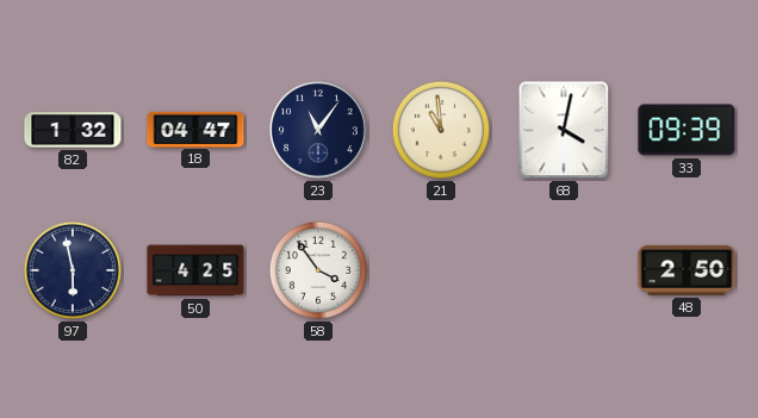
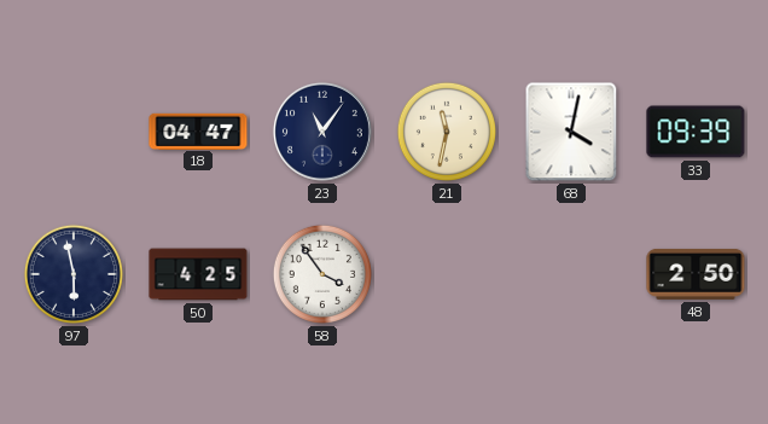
82: 1:32 -> none (73, 130)
21: 10:59 -> 11:32 (447, 132)
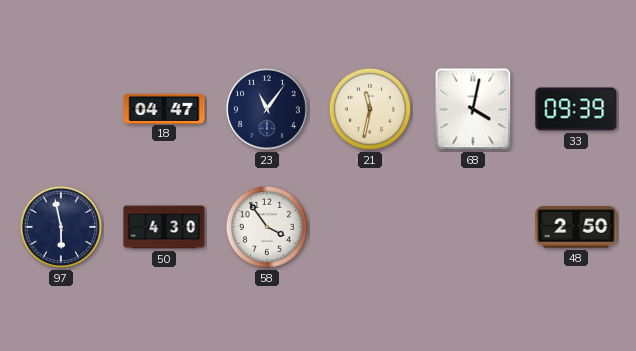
50: 4:25 -> 4:30 (164, 227)
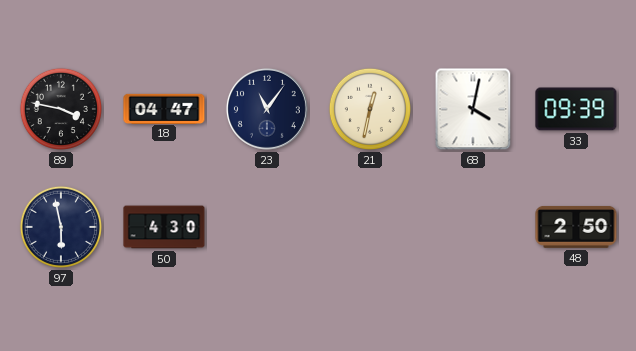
89: none -> 3:47 (61, 109)
21: 11:32 -> 12:32 (370, 109)
58: 3:54 -> none (267, 227)
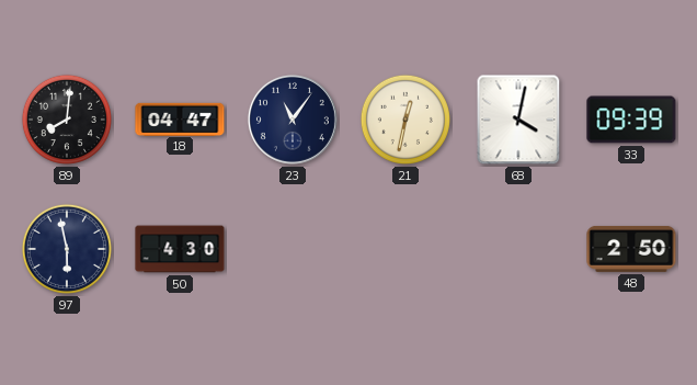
89: 3:47 -> 8:01 (67, 120)
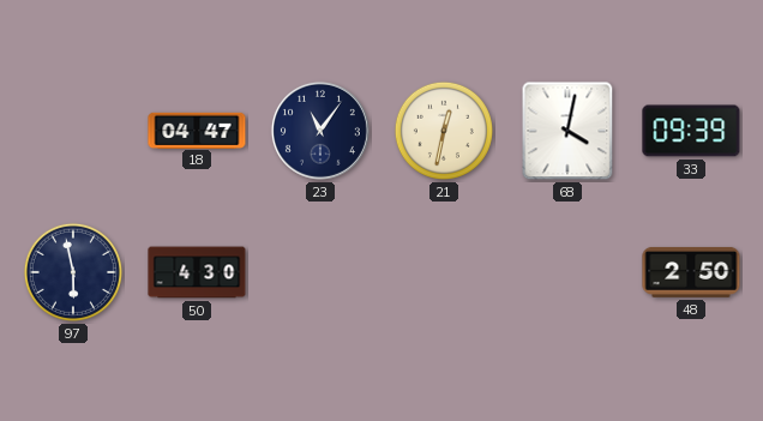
89: 8:01 -> none (67, 120)
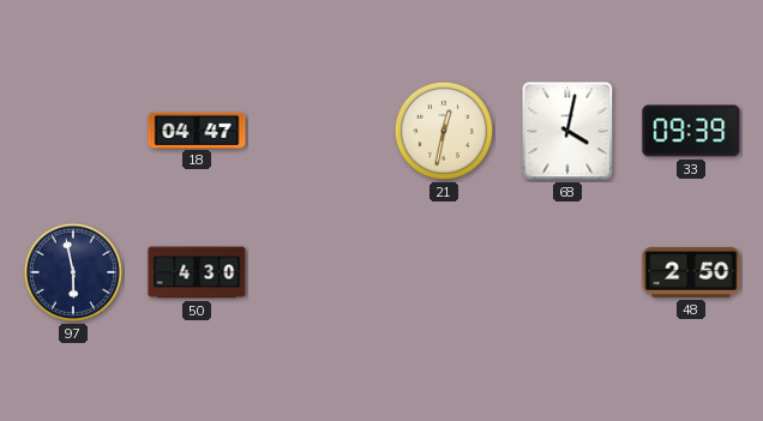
23: 11:06 -> none (320, 131)
